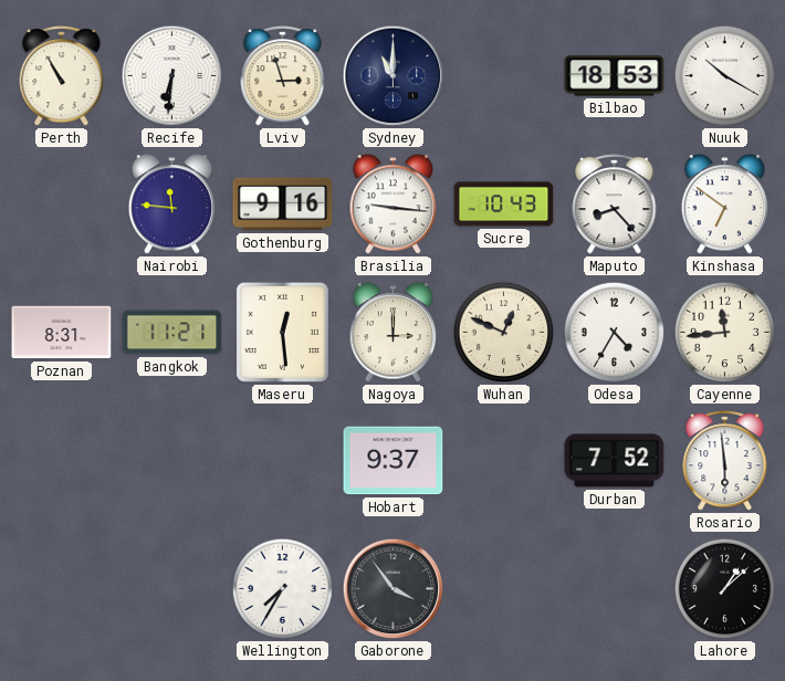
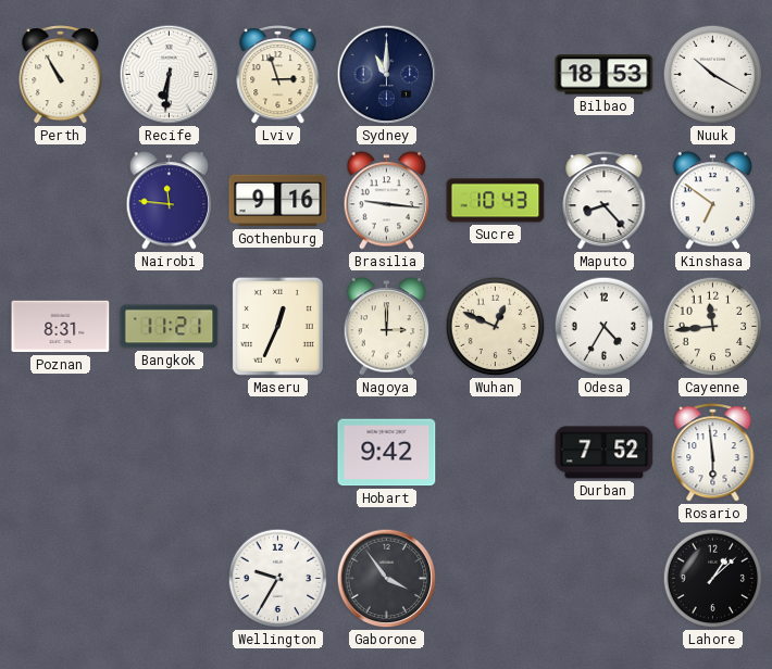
Maseru: 12:29 -> 12:34 (277, 326)
Hobart: 9:37 -> 9:42 (387, 453)
Wellington: 7:35 -> 9:35 (278, 579)
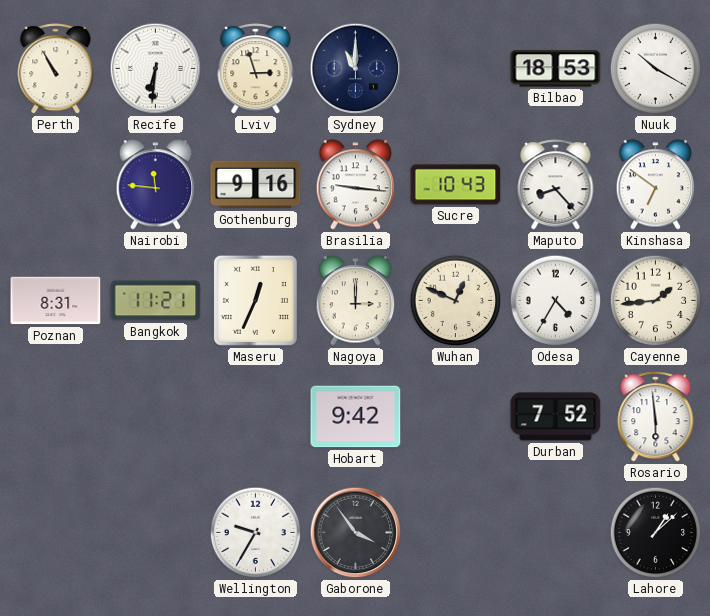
Cayenne: 11:44 -> 1:44 (656, 301)
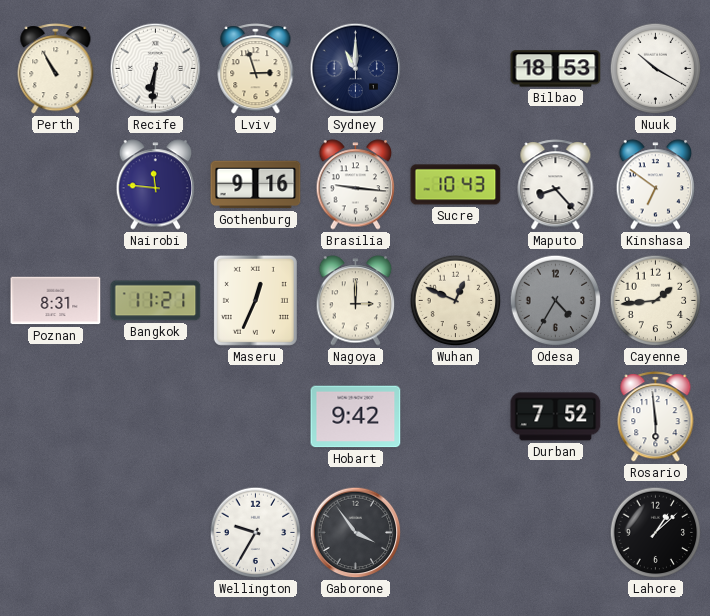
Odesa dial: white -> grey (556, 301)
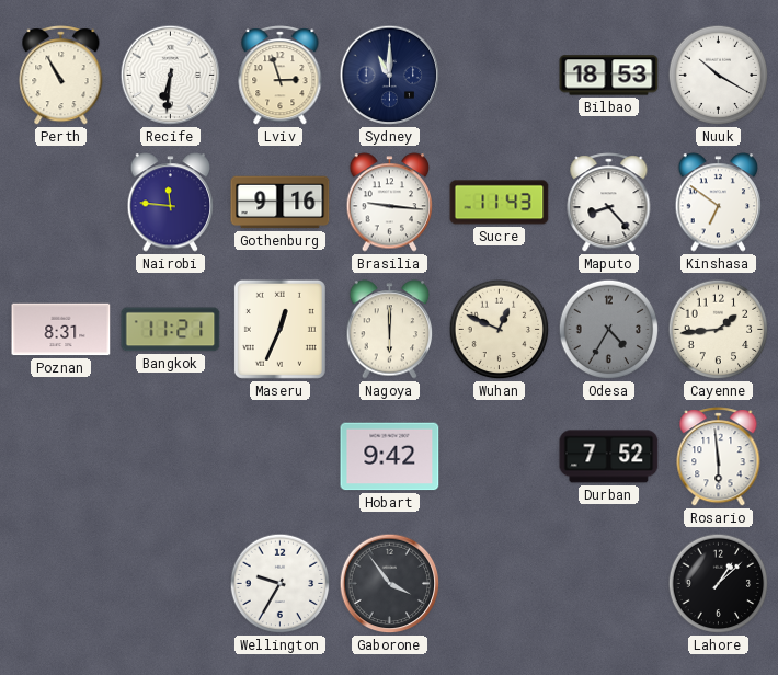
Sucre: 10:43 -> 11:43 (500, 203)
Nagoya: 3:00 -> 6:00 (390, 330)
